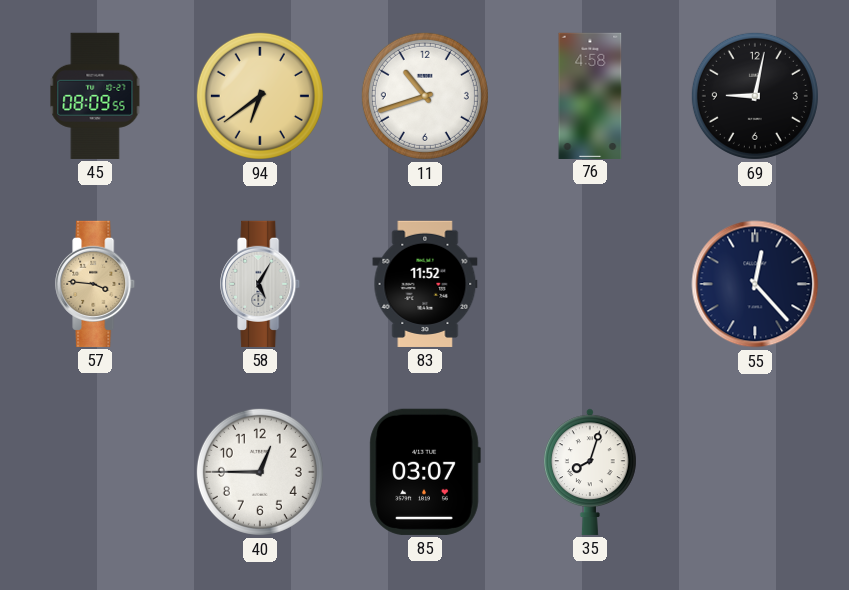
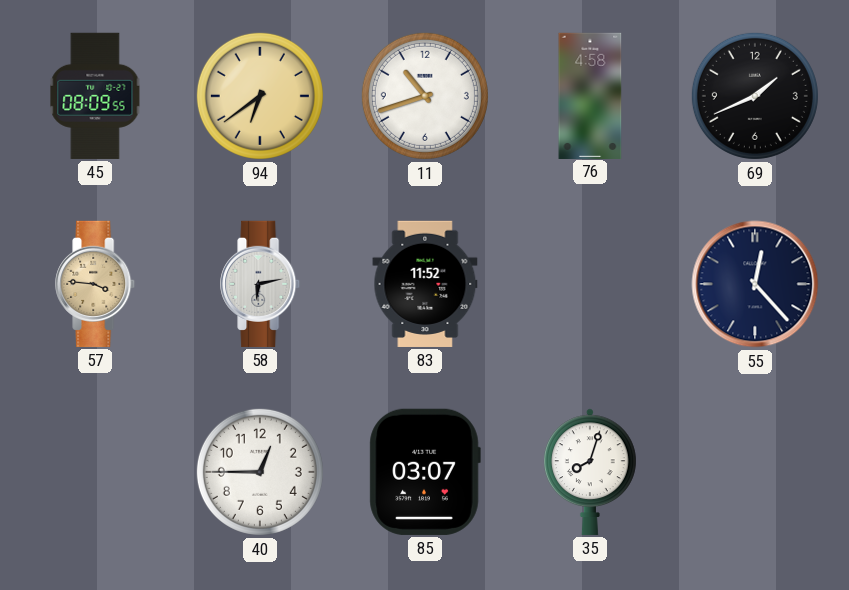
69: 9:02 -> 1:41 (755, 96)
58: 5:05 -> 6:13 (261, 284)
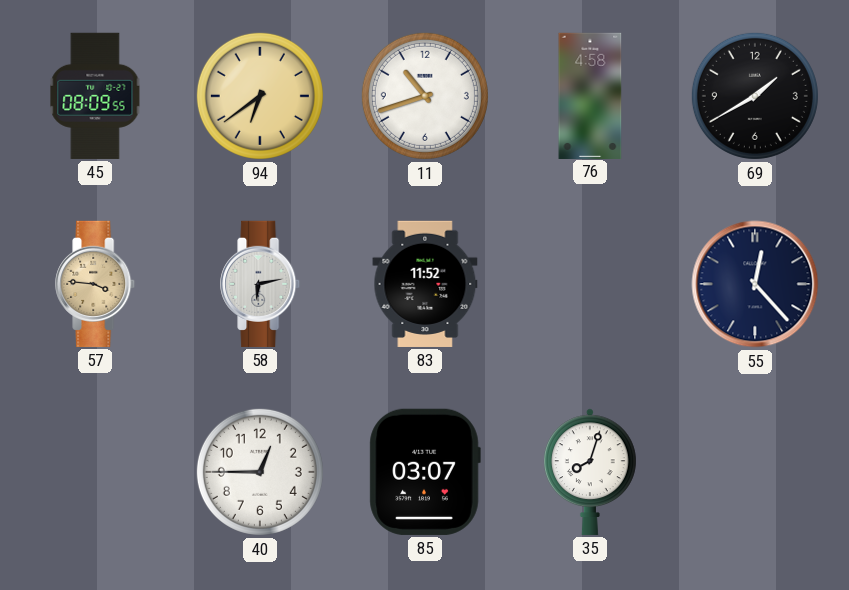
69: 1:41 -> 1:40 (755, 96)
